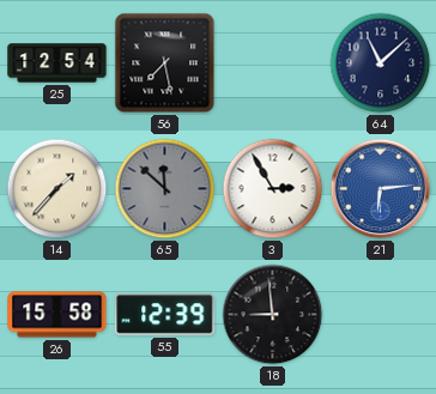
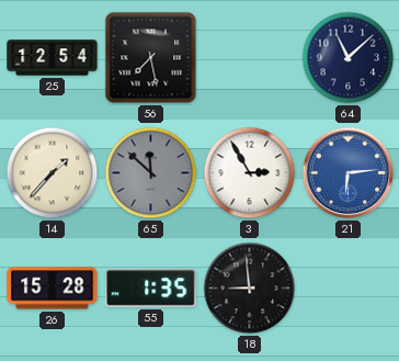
26: 15:58 -> 15:28 (53, 289)
55: 12:39 -> 1:35 (151, 289)
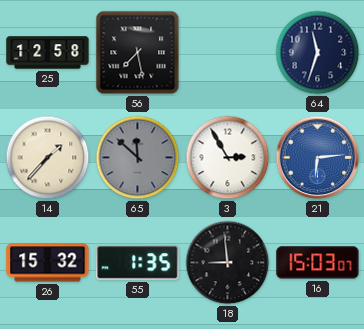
25: 12:54 -> 12:58 (48, 53)
64: 11:08 -> 11:33 (318, 53)
26: 15:28 -> 15:32 (48, 263)
16: none -> 15:03 (318, 263)
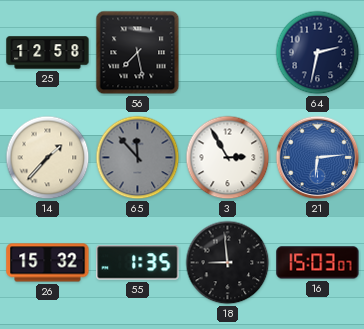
64: 11:33 -> 2:32 (318, 53)
65: 11:52 -> 11:53 (138, 158)
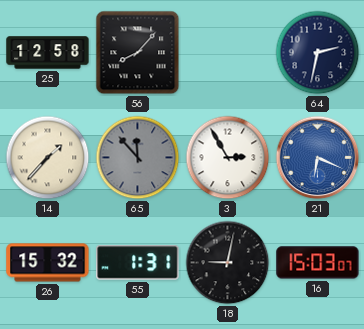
56: 7:28 -> 8:07 (138, 53)
21: 6:14 -> 6:19 (318, 158)
55: 1:35 -> 1:31 (138, 263)
18: 8:59 -> 9:02 (228, 263)
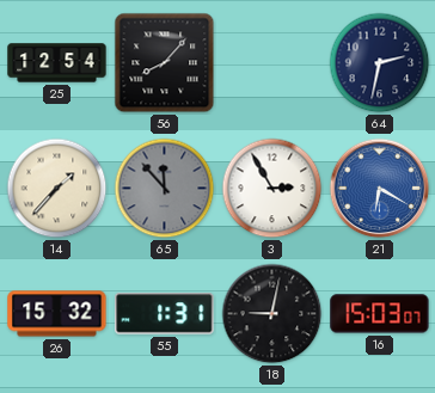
25: 12:58 -> 12:54 (57, 63)
21: 6:19 -> 6:20 (380, 189)
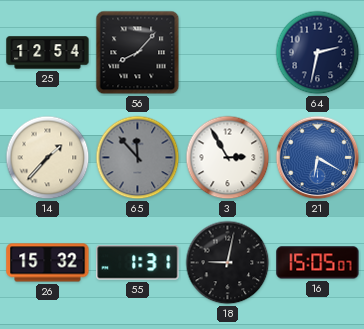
16: 15:03 -> 15:05 (318, 263)
